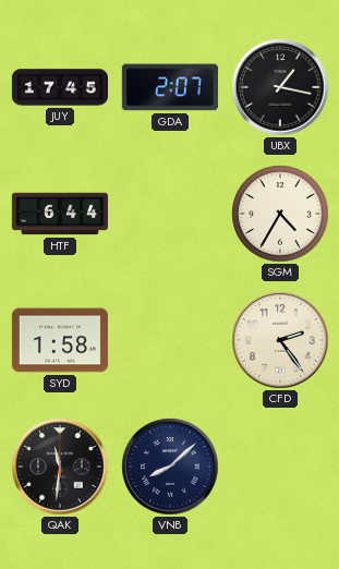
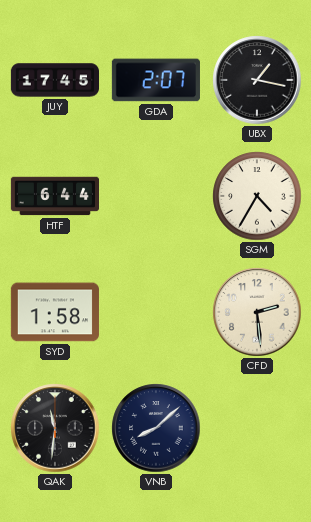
CFD: 2:24 -> 2:29 (257, 312)
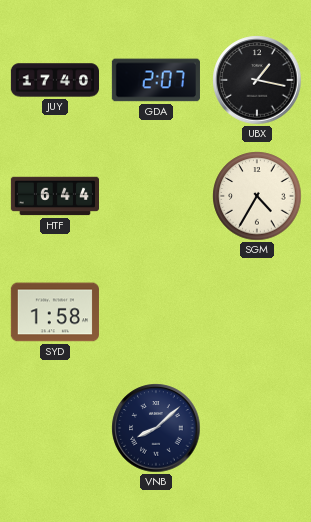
JUY: 17:45 -> 17:40 (54, 80)
CFD: 2:29 -> none (257, 312)
QAK: 11:31 -> none (55, 428)
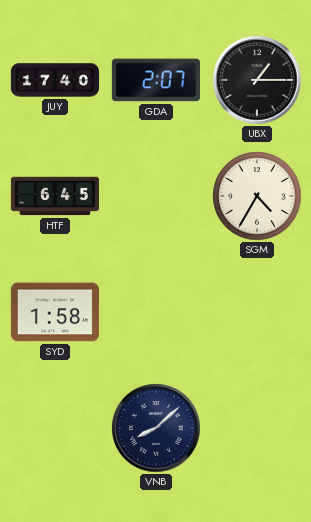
UBX: 1:17 -> 1:15 (257, 80)
HTF: 6:44 -> 6:45 (54, 196)
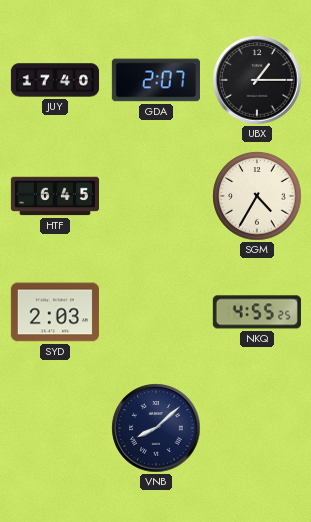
SYD: 1:58 -> 2:03 (55, 312)
NKQ: none -> 4:55 (257, 312)
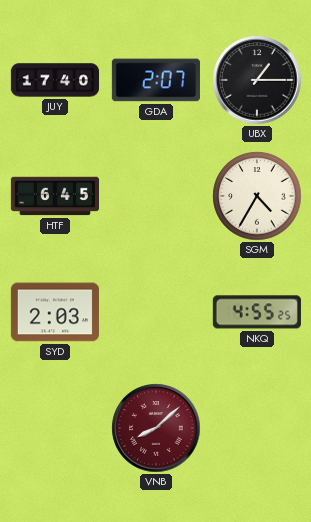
VNB dial: navy -> burgundy (156, 428)
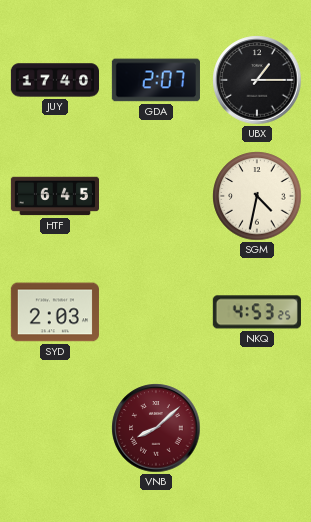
SGM: 4:35 -> 4:32 (257, 196)
NKQ: 4:55 -> 4:53 (257, 312)
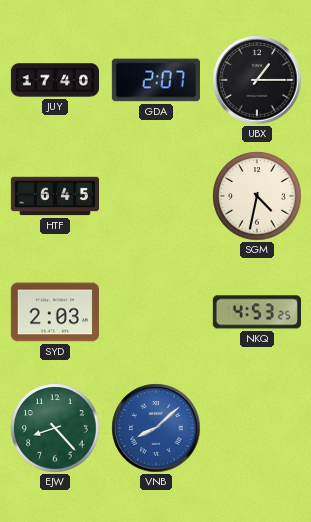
EJW: none -> 8:23 (55, 428)
VNB dial: burgundy -> blue (156, 428)
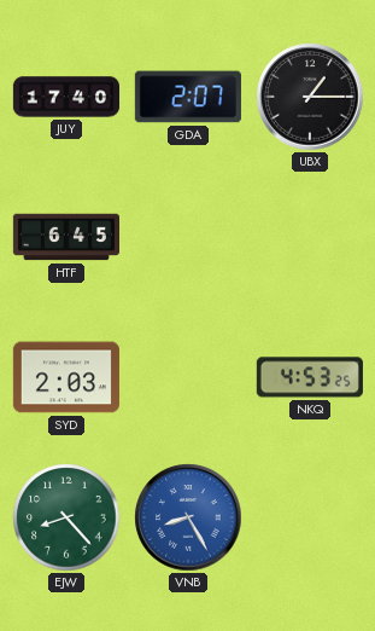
SGM: 4:32 -> none (257, 196)
VNB: 8:08 -> 8:25 (188, 517)
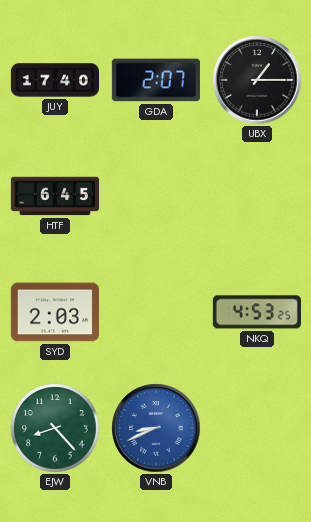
VNB: 8:25 -> 8:41 (156, 428)
